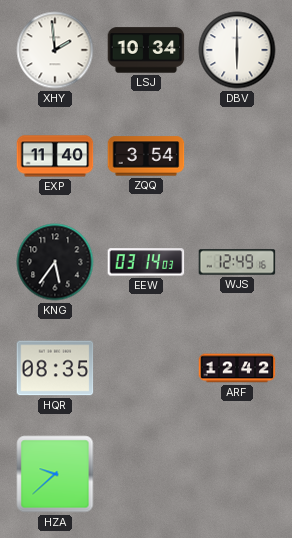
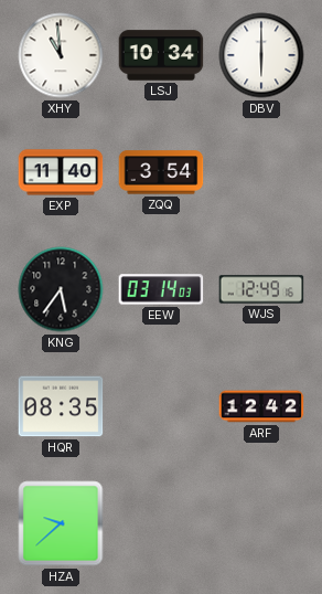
XHY: 1:59 -> 10:59 (61, 55)
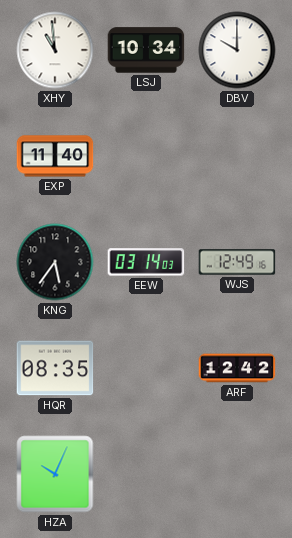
DBV: 6:00 -> 10:00 (237, 50)
ZQQ: 3:54 -> none (161, 172)
HZA: 9:38 -> 10:04 (55, 474)
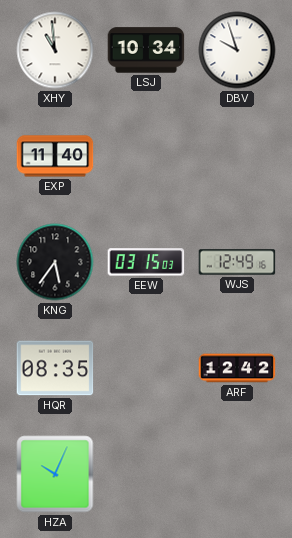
DBV: 10:00 -> 9:57 (237, 50)
EEW: 03:14 -> 03:15 (146, 262)
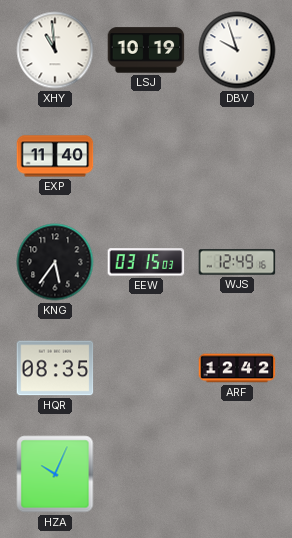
LSJ: 10:34 -> 10:19 (146, 50)
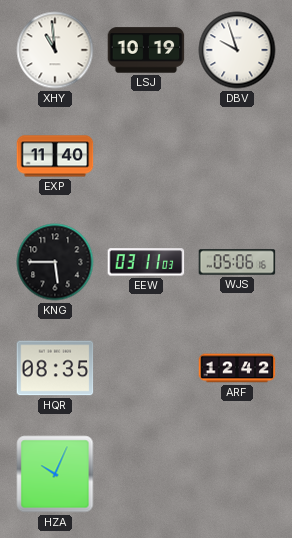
KNG: 5:36 -> 5:45 (55, 262)
EEW: 03:15 -> 03:11 (146, 262)
WJS: 12:49 -> 05:06 (237, 262)
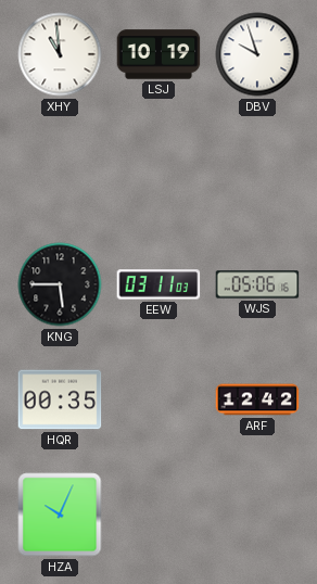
EXP: 11:40 -> none (55, 156)
HQR: 08:35 -> 00:35 (60, 399)
